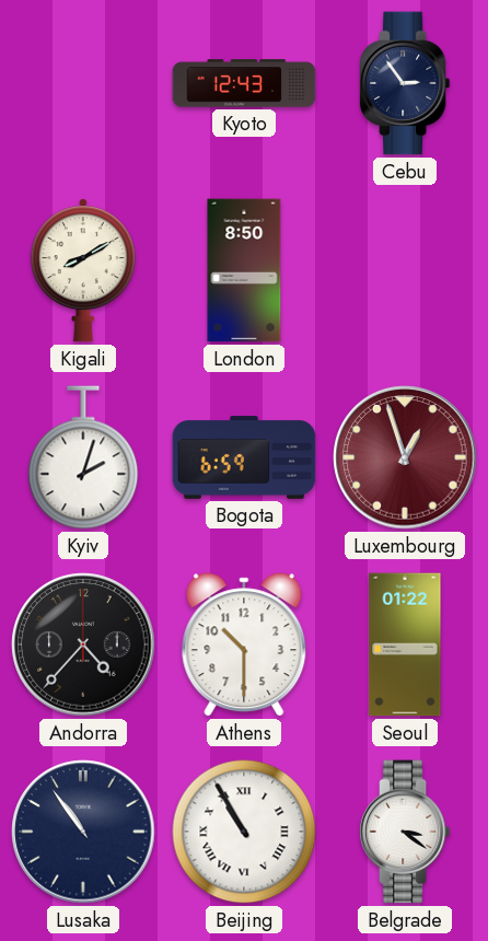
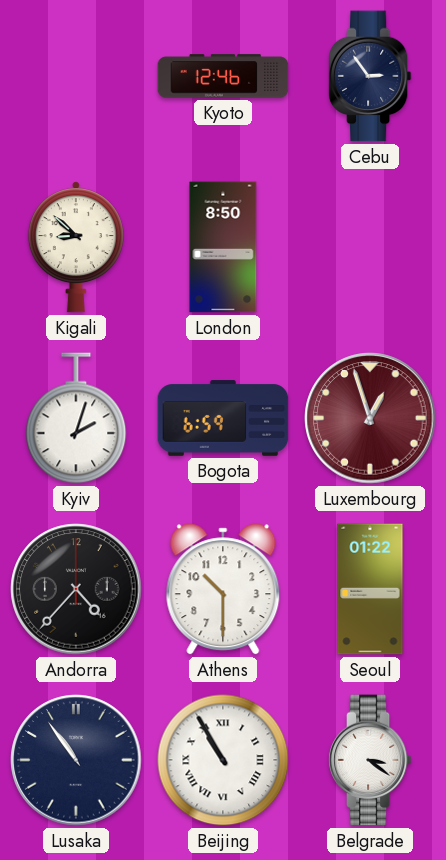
Kyoto: 12:43 -> 12:46 (223, 76)
Kigali: 8:10 -> 8:52 (76, 247)
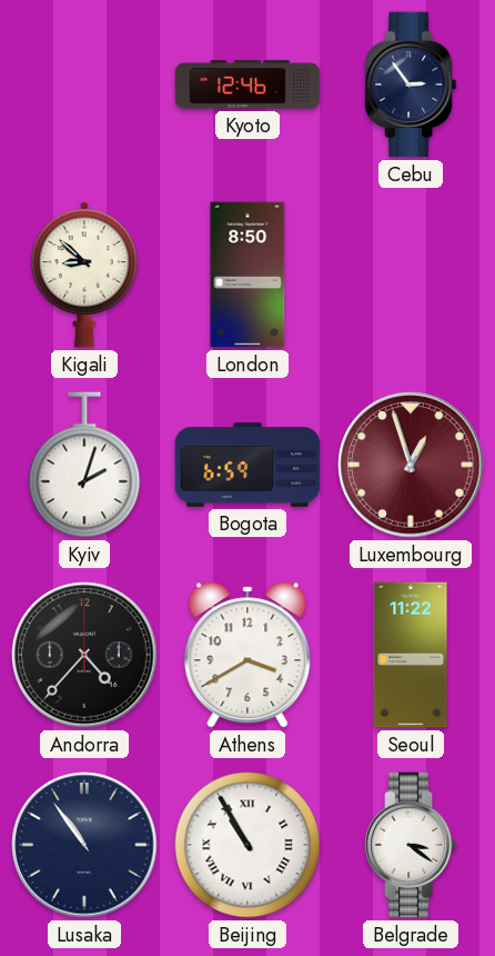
Athens: 10:30 -> 3:40 (247, 655)
Seoul: 01:22 -> 11:22 (411, 655)
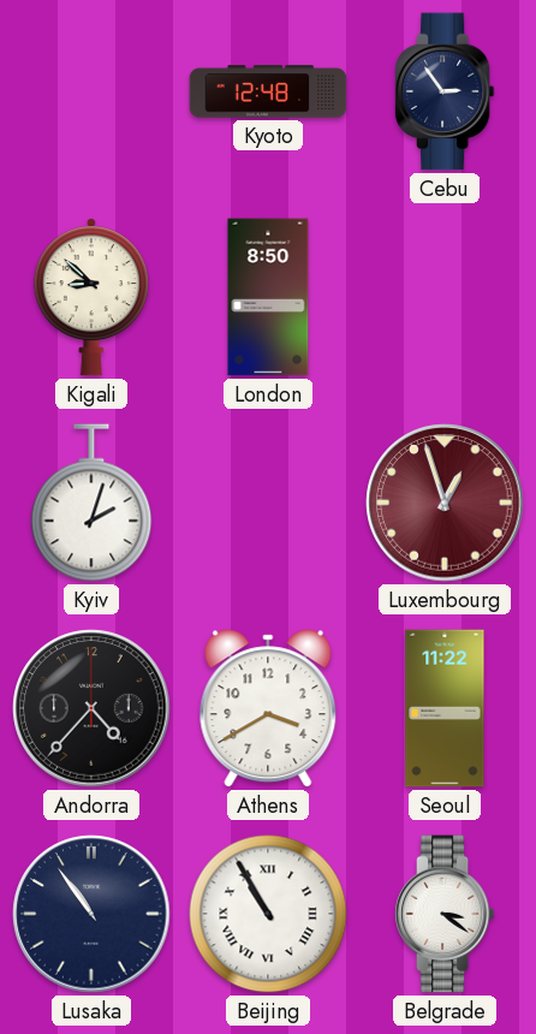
Kyoto: 12:46 -> 12:48 (268, 91)
Bogota: 6:59 -> none (247, 465)
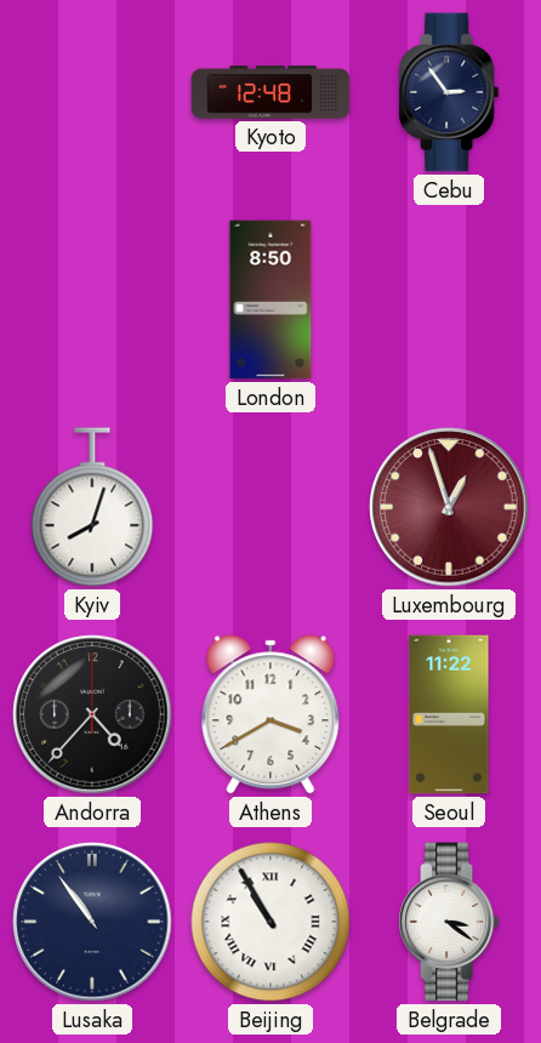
Kigali: 8:52 -> none (91, 297)
Kyiv: 2:03 -> 8:03 (92, 507)
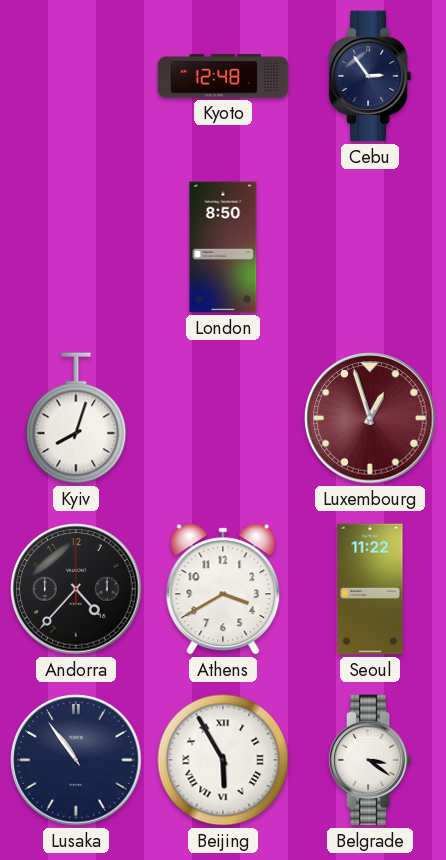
Beijing: 10:55 -> 5:55 (223, 760)
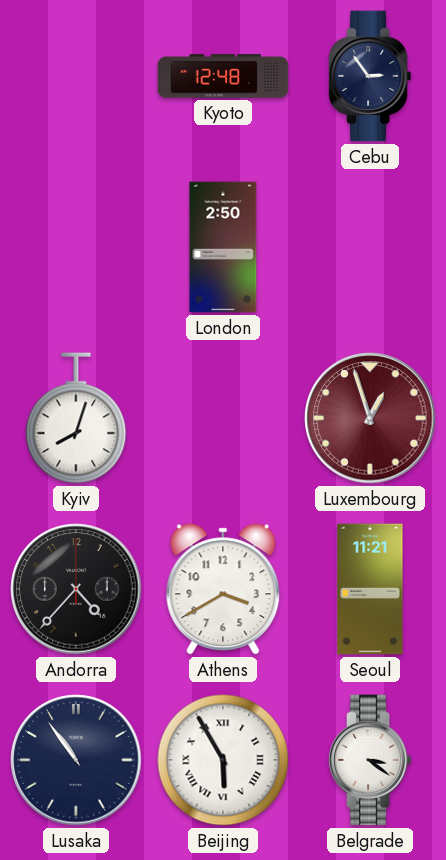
London: 8:50 -> 2:50 (223, 247)
Seoul: 11:22 -> 11:21 (370, 589)
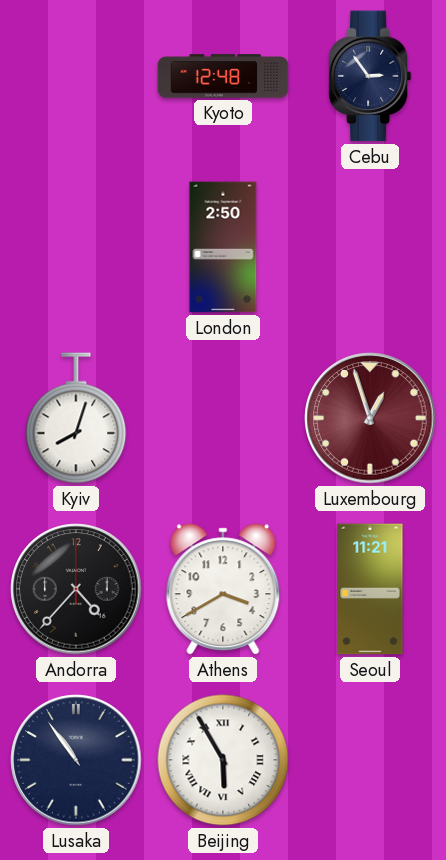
Belgrade: 3:21 -> none (370, 760)
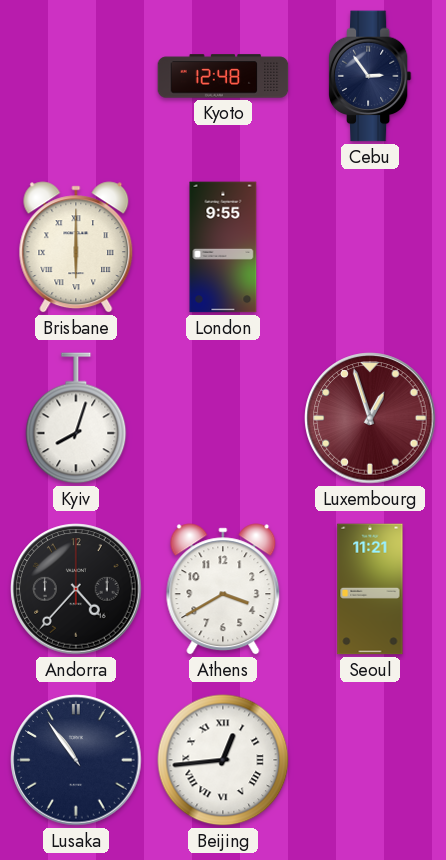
Brisbane: none -> 6:00 (76, 247)
London: 2:50 -> 9:55 (223, 247)
Beijing: 5:55 -> 12:44 (223, 760)
